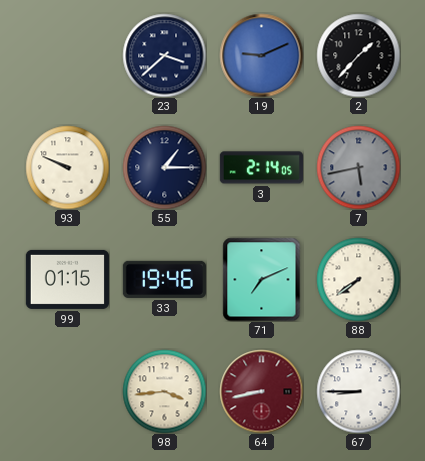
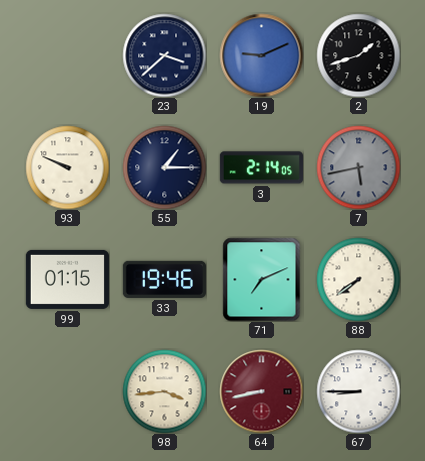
2: 1:37 -> 1:42 (358, 55)
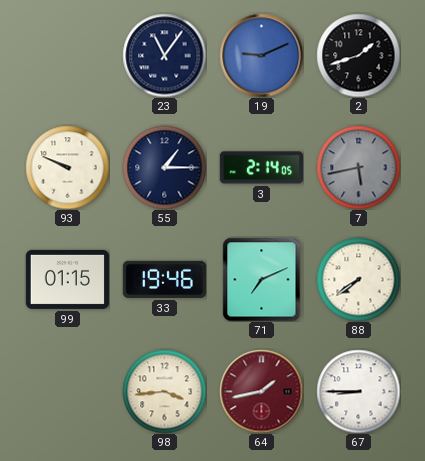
23: 3:38 -> 11:06 (164, 55)
64: 8:43 -> 1:43 (261, 391)
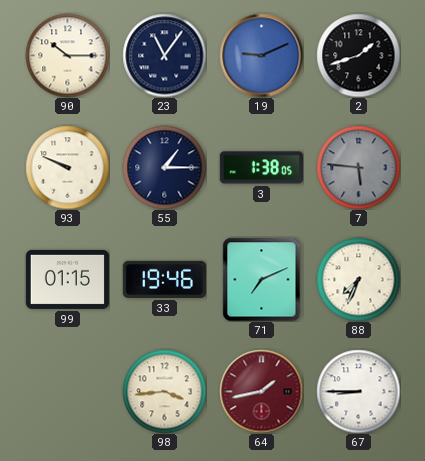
90: none -> 10:15 (67, 55)
3: 2:14 -> 1:38 (261, 168)
7: 5:43 -> 5:46 (358, 167)
88: 7:39 -> 7:34 (358, 279)
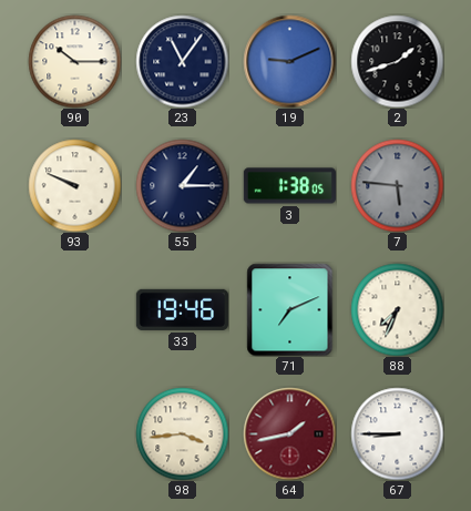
99: 01:15 -> none (67, 279)
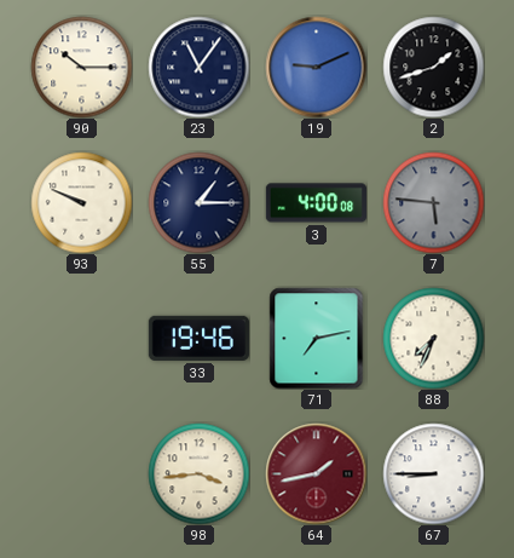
3: 1:38 -> 4:00 (316, 203)
71: 7:11 -> 7:13 (317, 338)
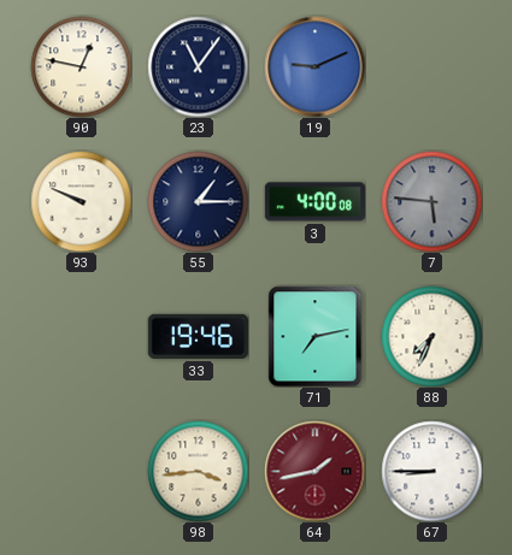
90: 10:15 -> 12:47 (81, 66)
2: 1:42 -> none (433, 67)
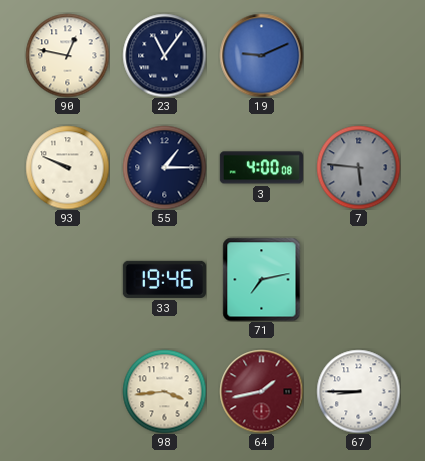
88: 7:34 -> none (431, 336)
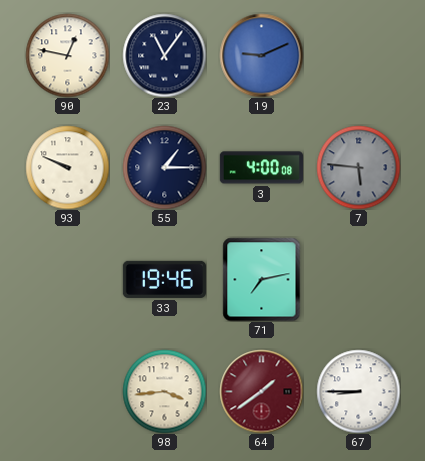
64: 1:43 -> 1:39 (261, 391)
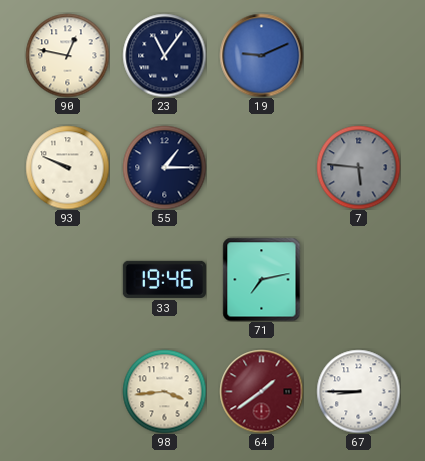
3: 4:00 -> none (261, 168)
